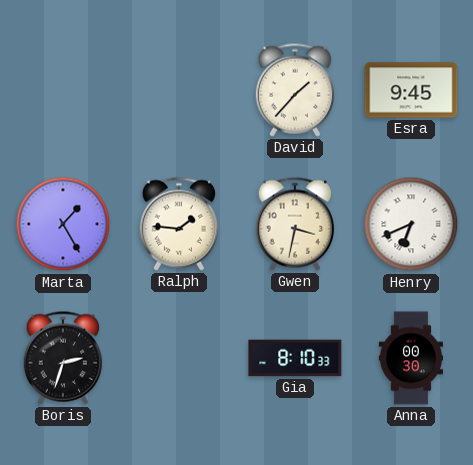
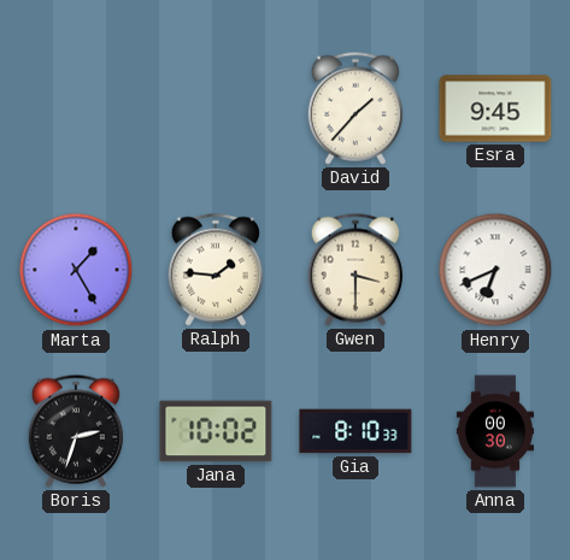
Gwen: 3:32 -> 3:30 (355, 270)
Jana: none -> 10:02 (216, 431)
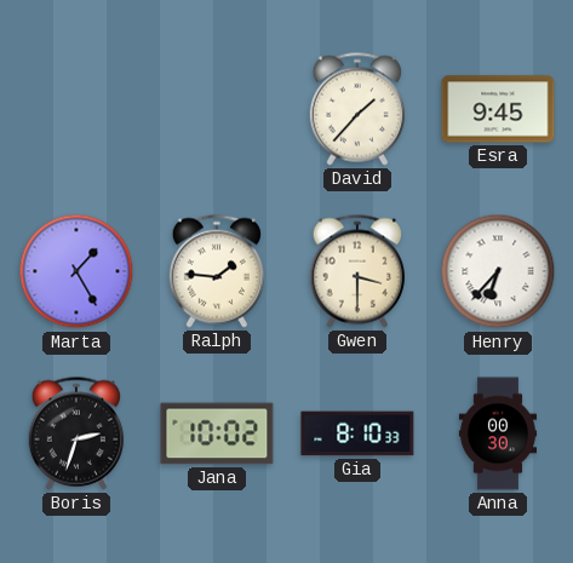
Henry: 6:41 -> 6:37 (498, 271)
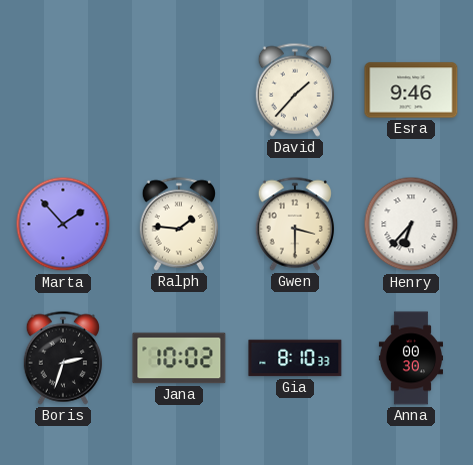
Esra: 9:45 -> 9:46 (411, 90)
Marta: 1:25 -> 1:53 (63, 224)
